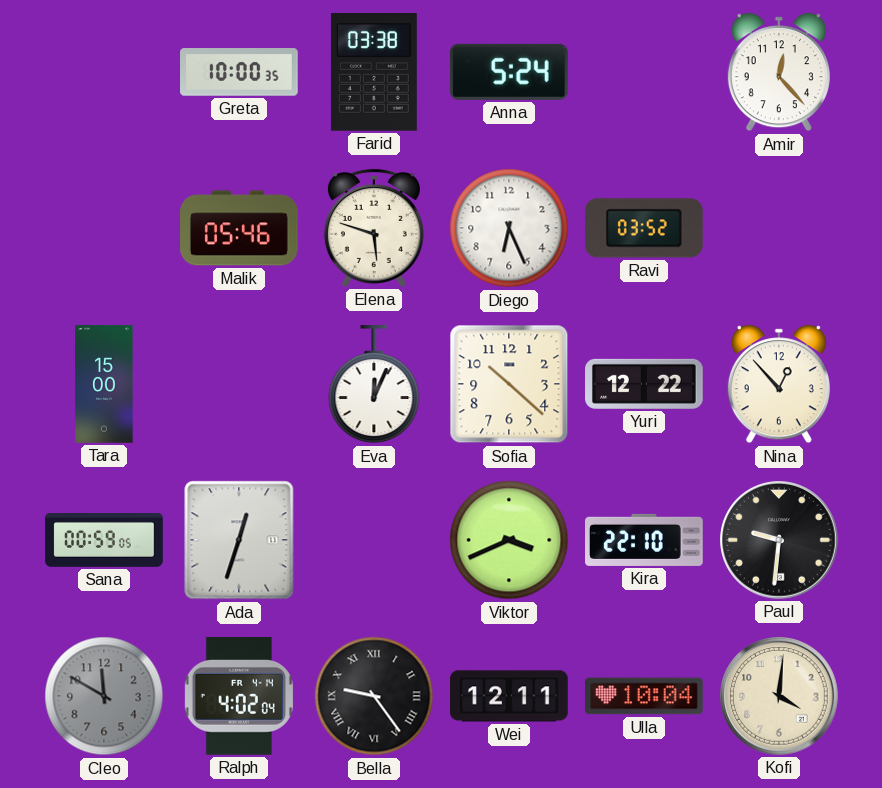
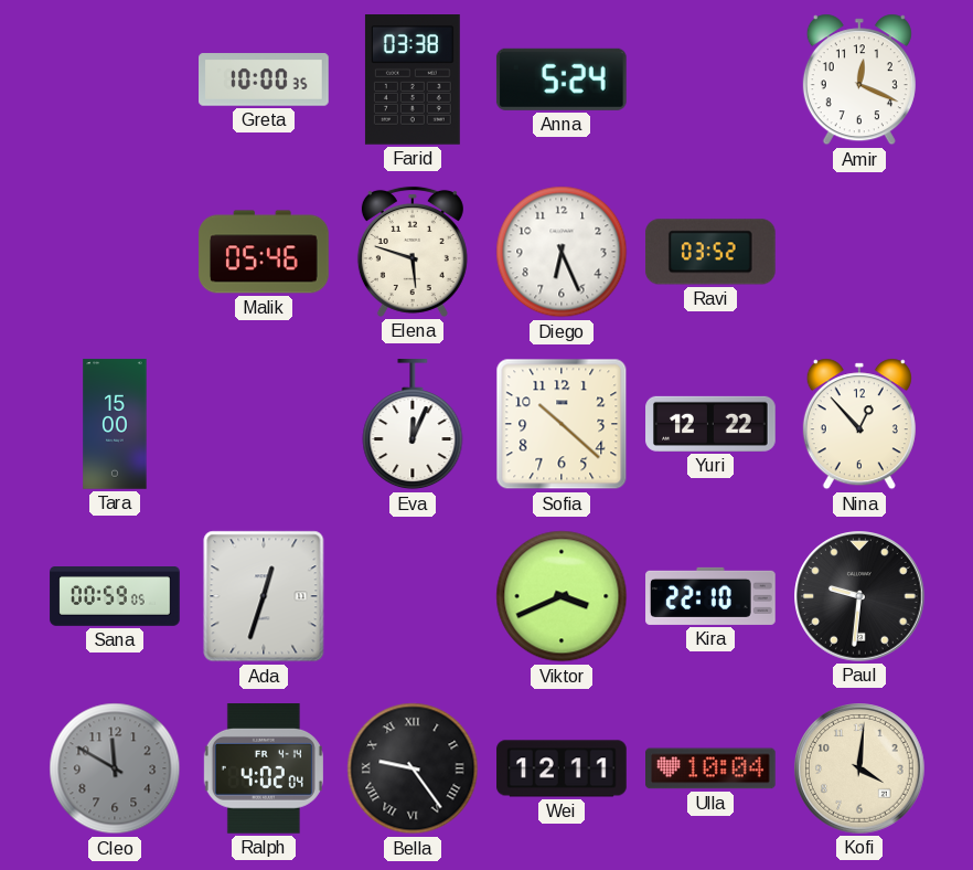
Amir: 12:23 -> 12:19 (859, 79)
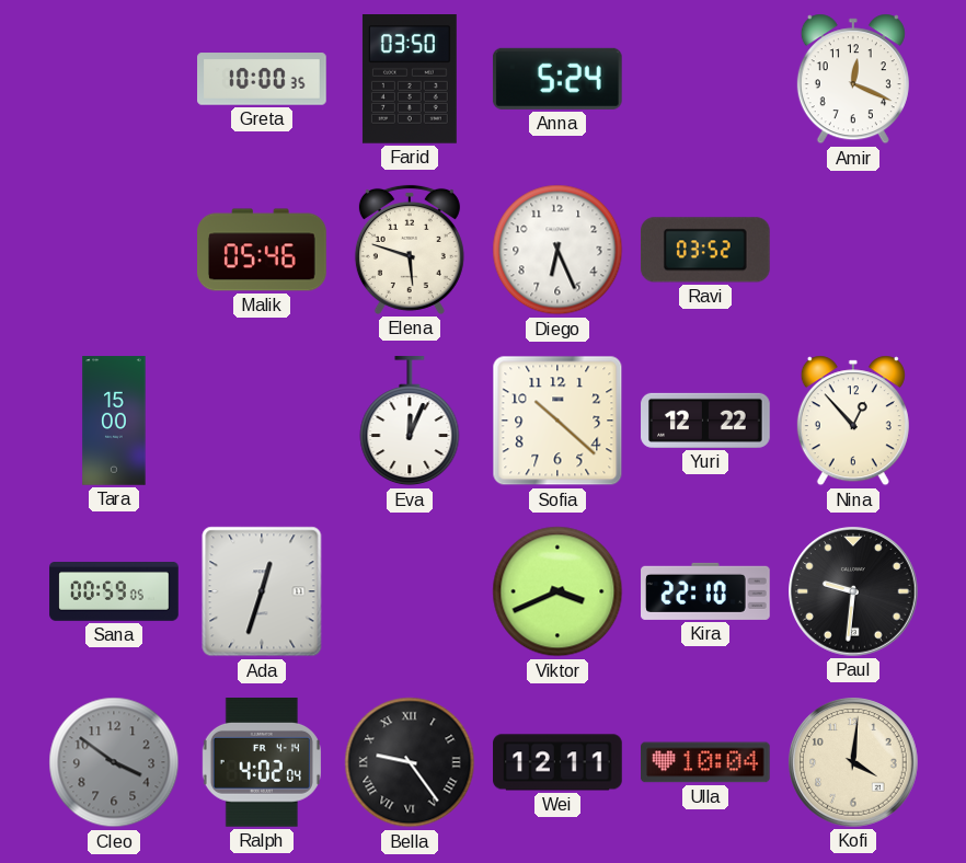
Farid: 03:38 -> 03:50 (410, 80)
Cleo: 11:50 -> 3:51 (114, 762)
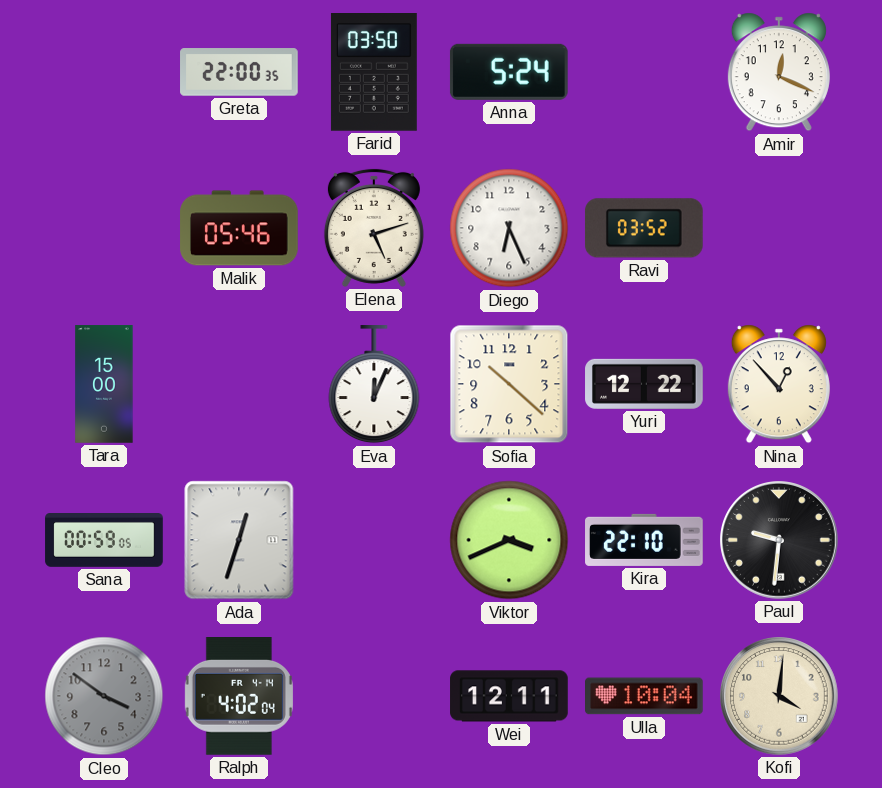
Greta: 10:00 -> 22:00 (239, 72)
Elena: 5:48 -> 5:12 (374, 228)
Bella: 9:24 -> none (410, 762)
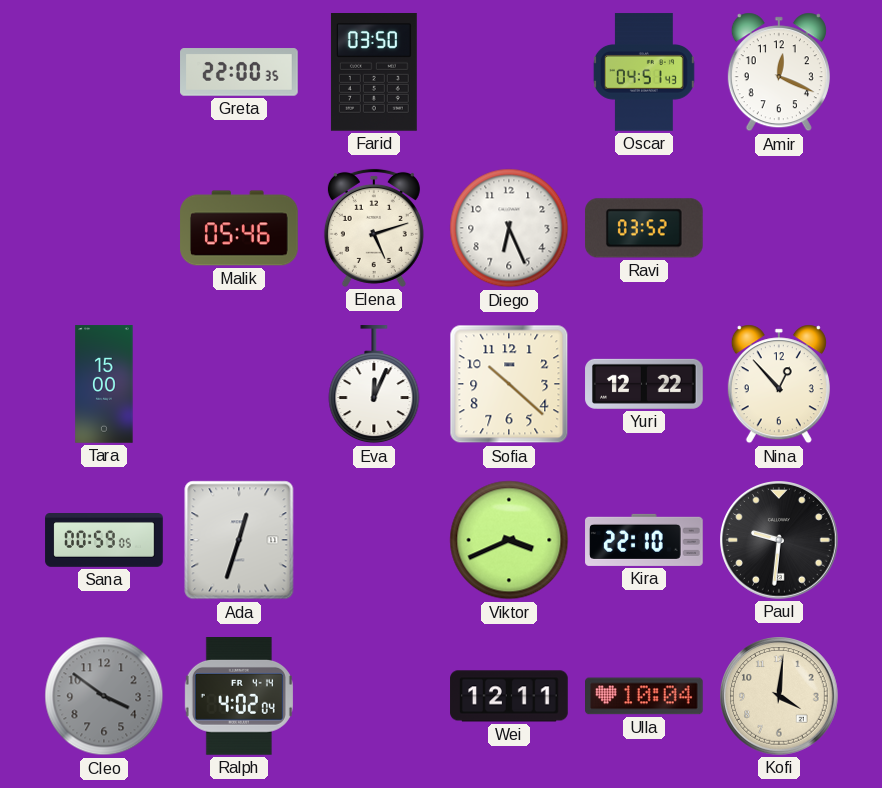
Anna: 5:24 -> none (509, 72)
Oscar: none -> 04:51 (644, 72)
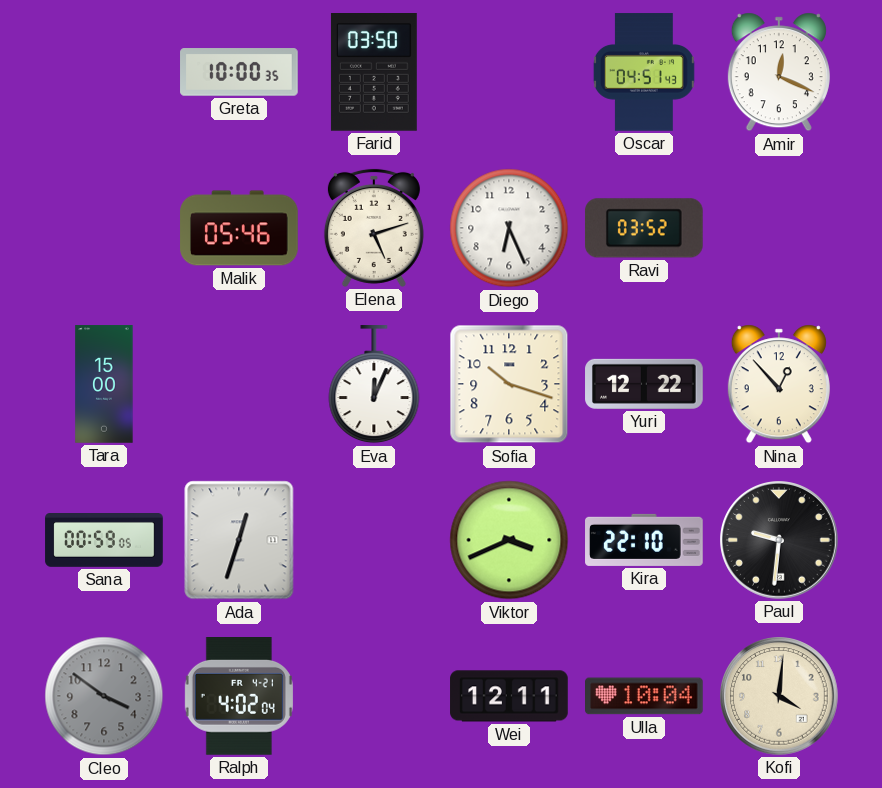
Greta: 22:00 -> 10:00 (239, 72)
Sofia: 10:22 -> 10:18 (509, 384)
Ralph date: FR 4-14 -> FR 4-21 (239, 697)
